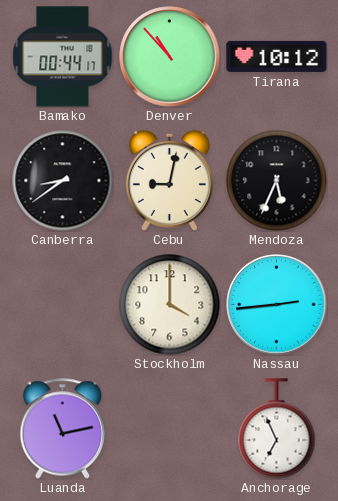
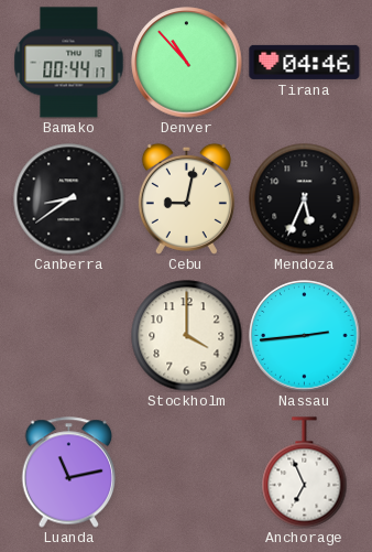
Tirana: 10:12 -> 04:46 (305, 62)
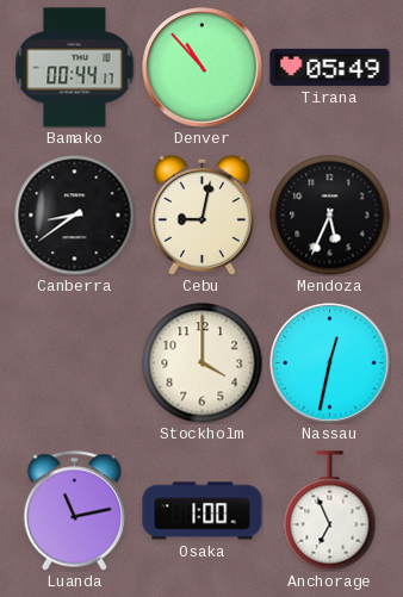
Tirana: 04:46 -> 05:49 (330, 67)
Nassau: 2:44 -> 12:32 (330, 363)
Osaka: none -> 1:00 (203, 511)
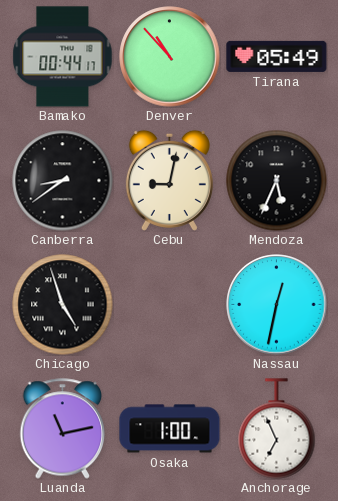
Chicago: none -> 4:57 (63, 305)
Stockholm: 4:00 -> none (203, 363)
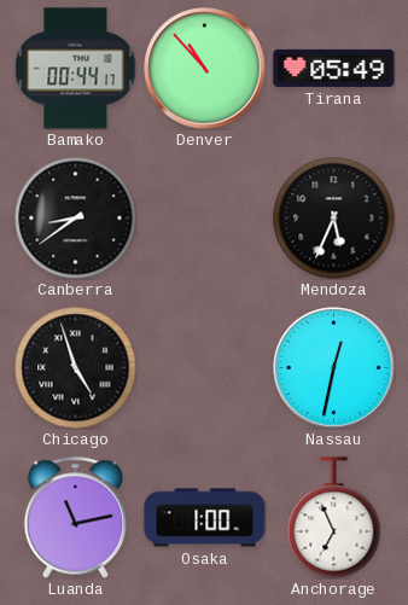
Cebu: 9:02 -> none (169, 180)
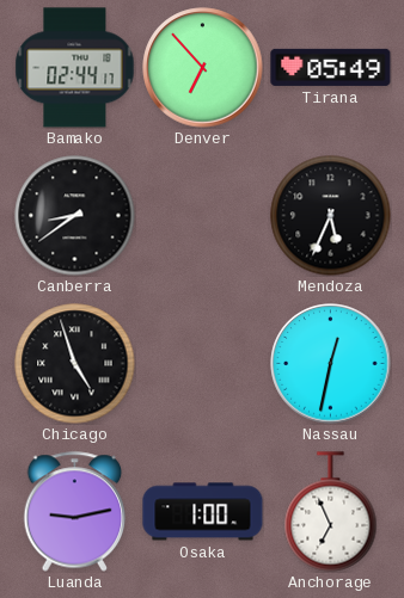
Bamako: 00:44 -> 02:44 (75, 68)
Denver: 10:53 -> 6:53 (203, 68)
Luanda: 11:13 -> 9:13 (75, 512)
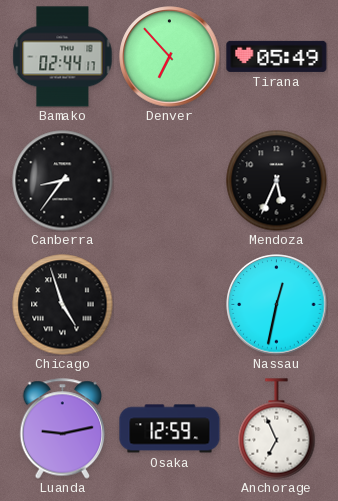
Canberra: 8:39 -> 8:36 (63, 181)
Osaka: 1:00 -> 12:59 (170, 429)
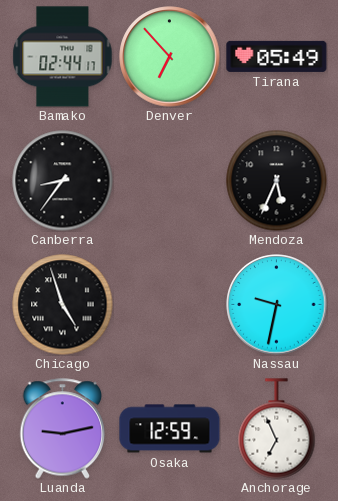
Nassau: 12:32 -> 9:32 (277, 305)
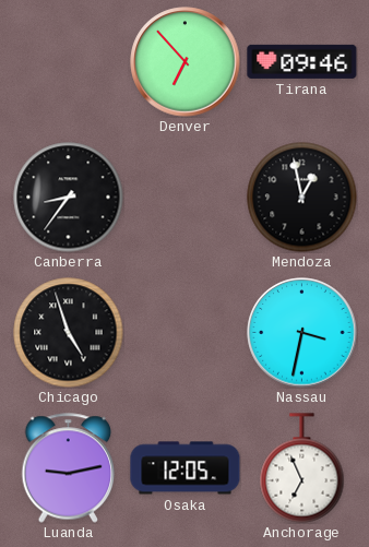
Bamako: 02:44 -> none (63, 57)
Tirana: 05:49 -> 09:46 (302, 61)
Mendoza: 5:34 -> 12:58 (302, 198)
Nassau: 9:32 -> 3:32 (302, 333)
Osaka: 12:59 -> 12:05 (186, 468)
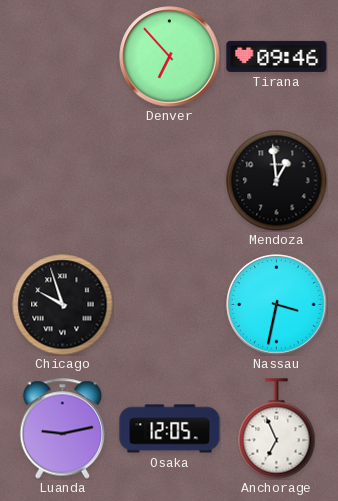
Canberra: 8:36 -> none (69, 198)
Mendoza: 12:58 -> 12:59 (277, 181)
Chicago: 4:57 -> 9:57 (63, 305)
